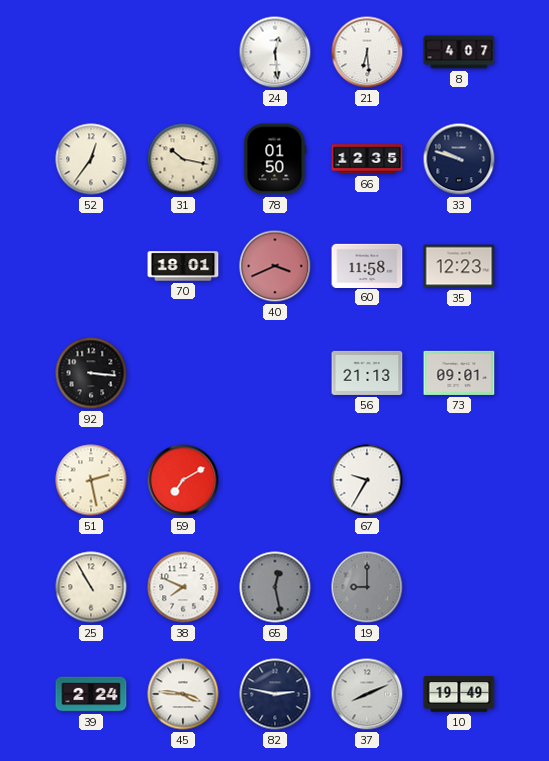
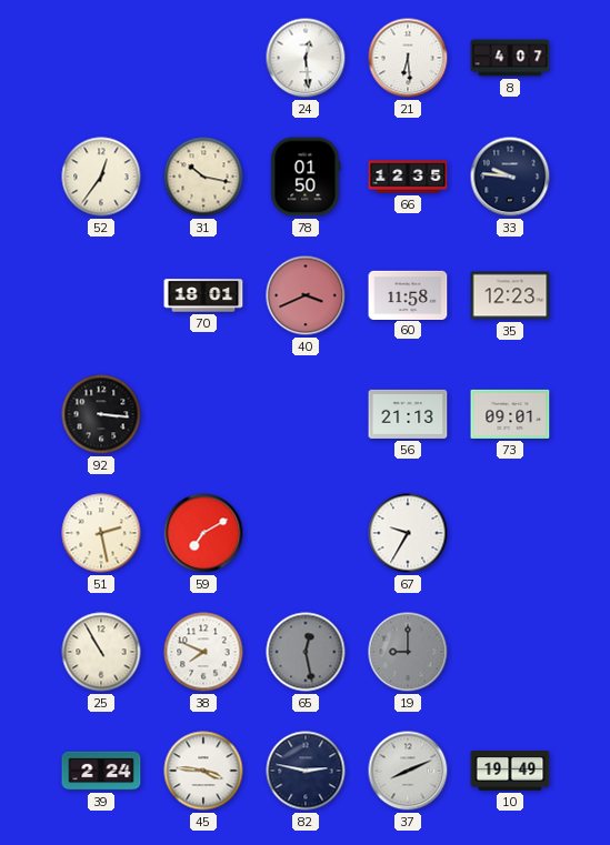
33: 9:48 -> 9:46 (510, 177)
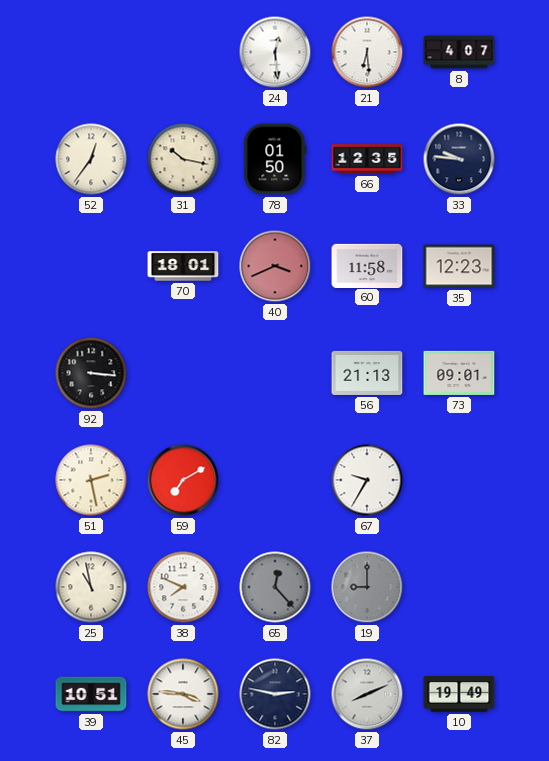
25: 10:55 -> 10:58 (91, 587)
65: 12:28 -> 12:23 (275, 587)
39: 2:24 -> 10:51 (91, 694)
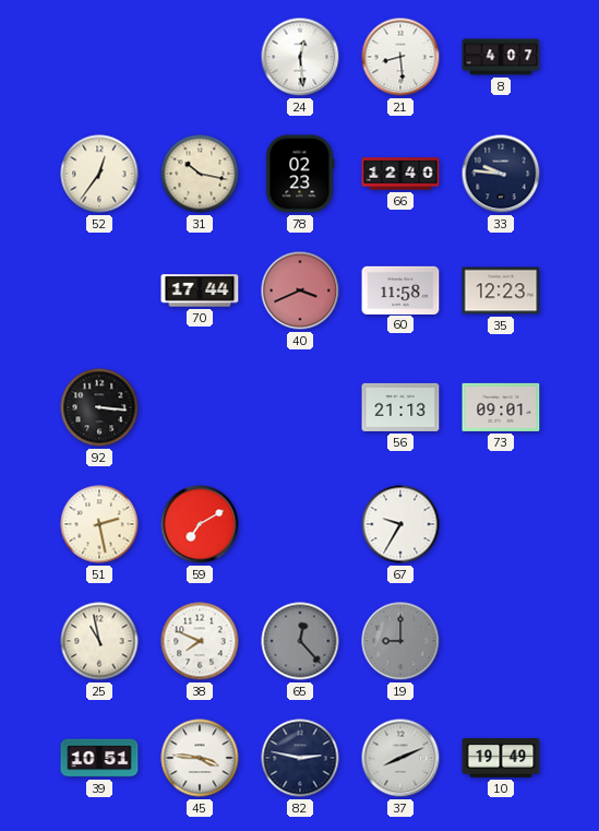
21: 6:29 -> 8:29 (400, 57)
78: 01:50 -> 02:23 (300, 174)
66: 12:35 -> 12:40 (400, 174)
70: 18:01 -> 17:44 (200, 290)
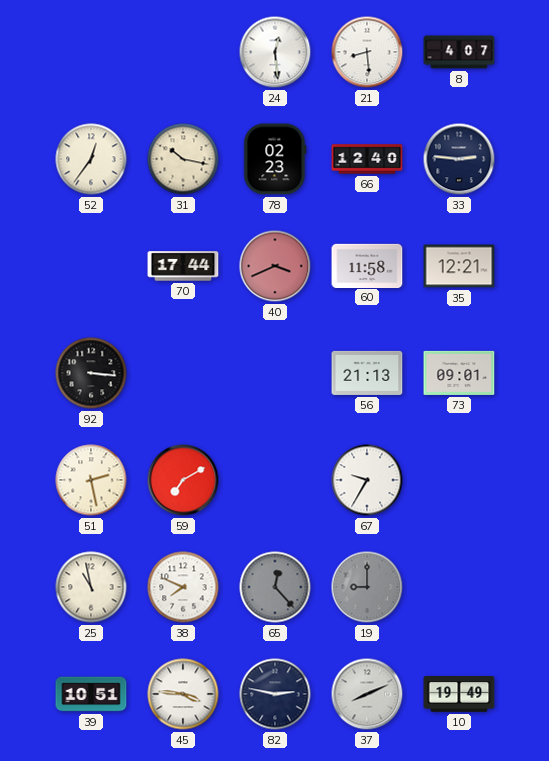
33: 9:46 -> 2:46 (459, 159)
35: 12:23 -> 12:21 (459, 266)
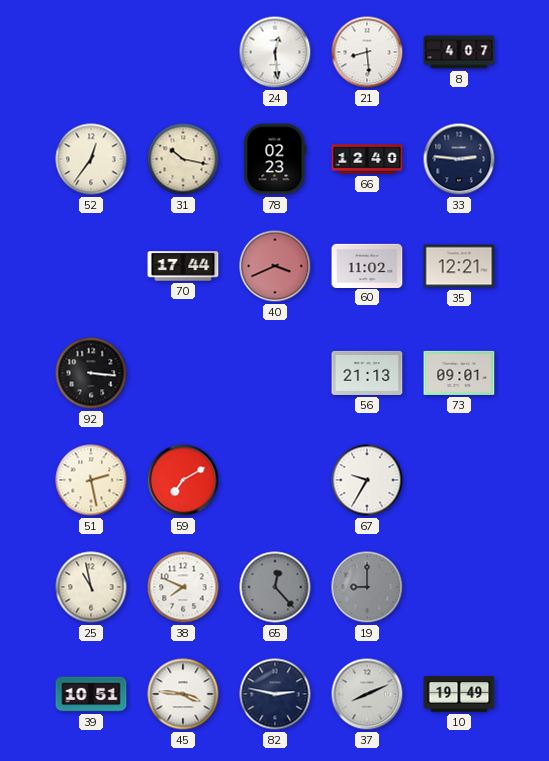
60: 11:58 -> 11:02 (367, 265)
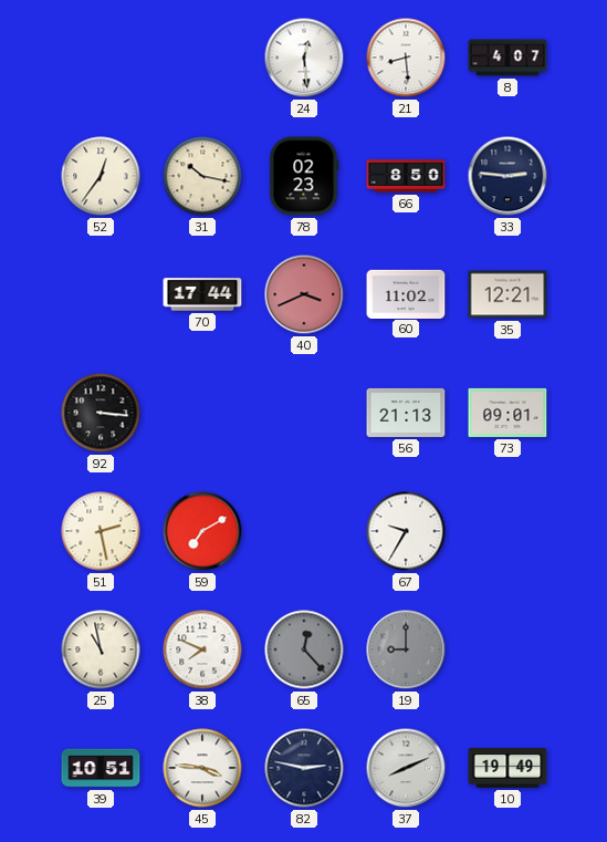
66: 12:40 -> 8:50 (406, 176)
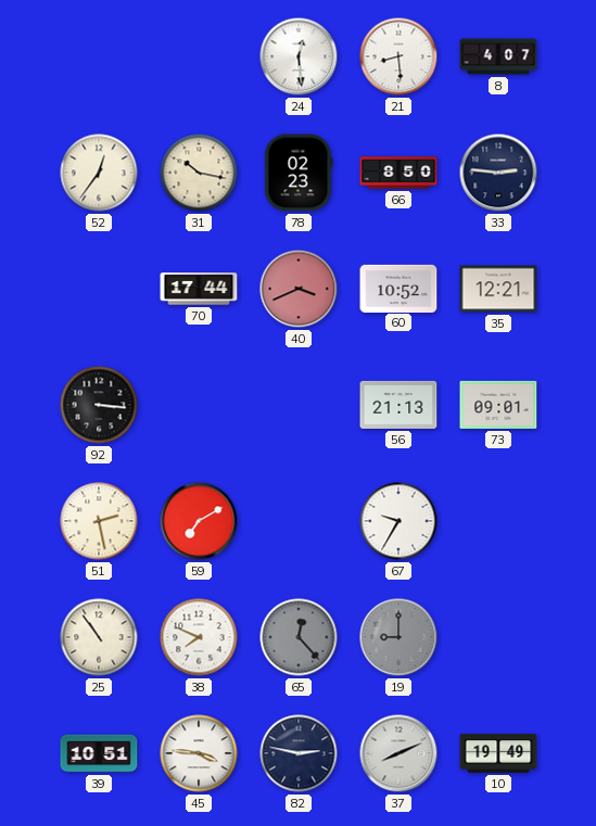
60: 11:02 -> 10:52 (398, 288)
25: 10:58 -> 10:54 (99, 637)
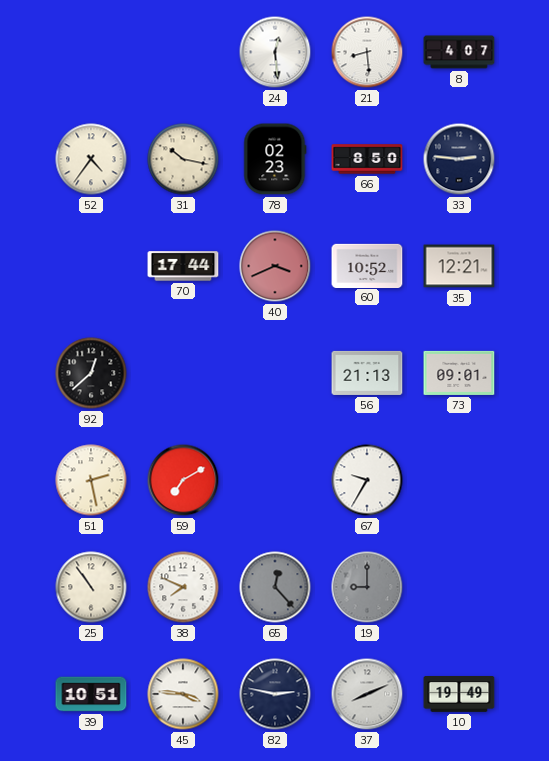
52: 12:36 -> 4:36 (91, 159)
92: 3:16 -> 12:38 (91, 373)
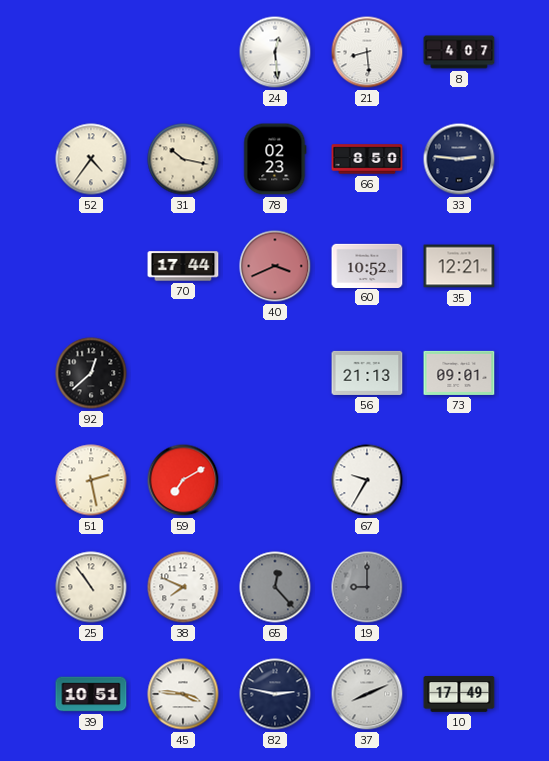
10: 19:49 -> 17:49 (459, 695)
